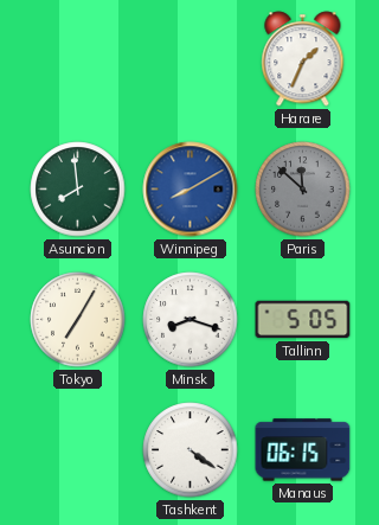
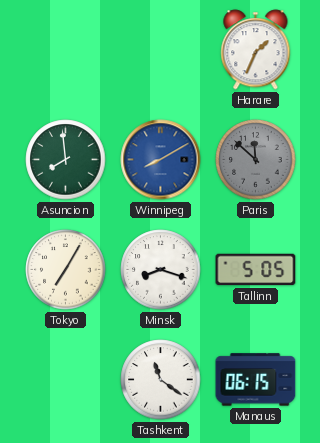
Tashkent: 4:21 -> 11:21 (161, 380)
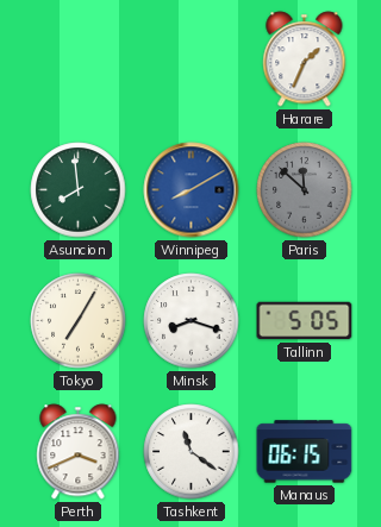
Perth: none -> 3:41 (79, 452)
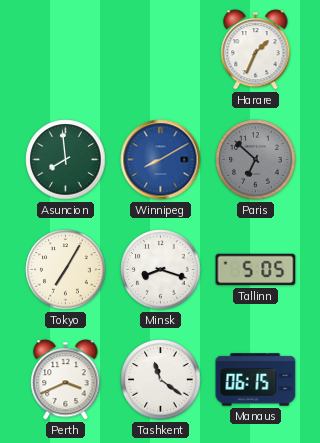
Paris: 11:52 -> 6:52 (256, 160)
